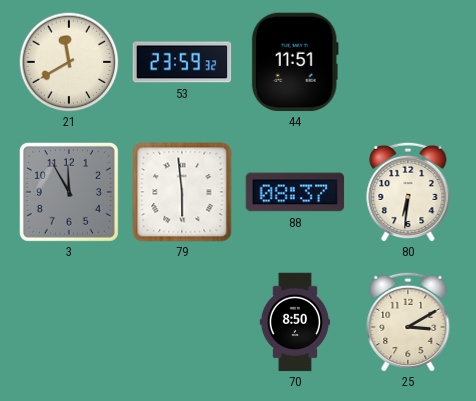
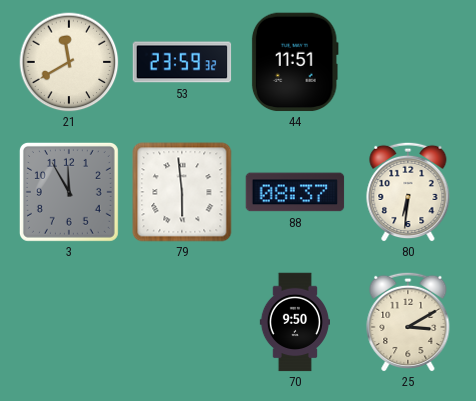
70: 8:50 -> 9:50 (295, 322)
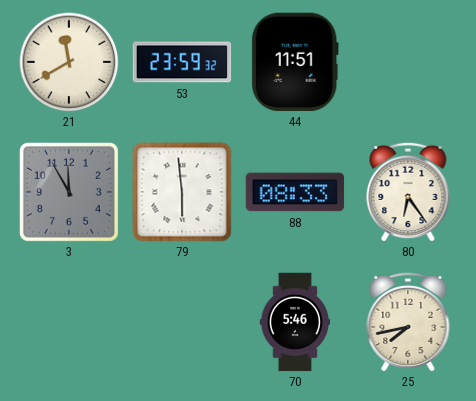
88: 08:37 -> 08:33 (295, 192)
80: 6:31 -> 6:24 (408, 192)
70: 9:50 -> 5:46 (295, 322)
25: 3:10 -> 7:43 (408, 322)
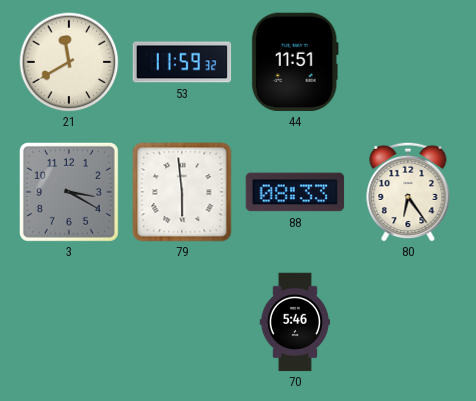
53: 23:59 -> 11:59 (182, 62)
3: 11:55 -> 3:20 (69, 192)
25: 7:43 -> none (408, 322)
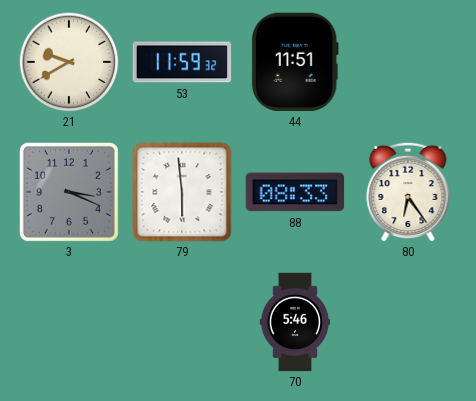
21: 11:40 -> 9:40 (69, 62)
3: 3:20 -> 3:19 (69, 192)
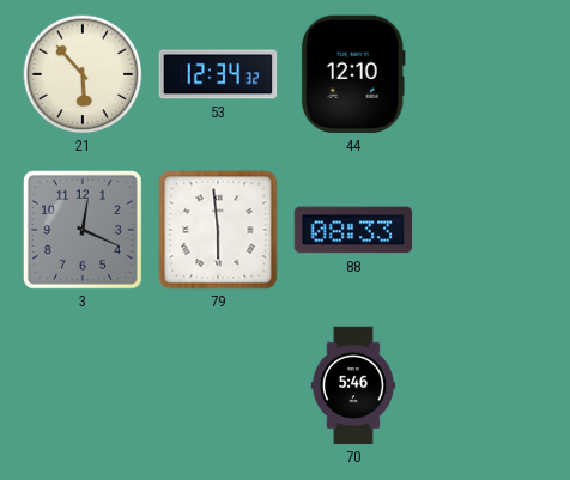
21: 9:40 -> 5:53 (83, 74)
53: 11:59 -> 12:34 (218, 74)
44: 11:51 -> 12:10 (353, 74)
3: 3:19 -> 12:19 (83, 230)
80: 6:24 -> none (408, 192)
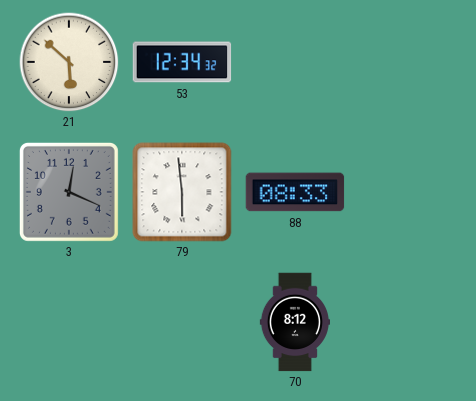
21: 5:53 -> 5:52 (69, 62)
44: 12:10 -> none (353, 74)
70: 5:46 -> 8:12 (295, 322)
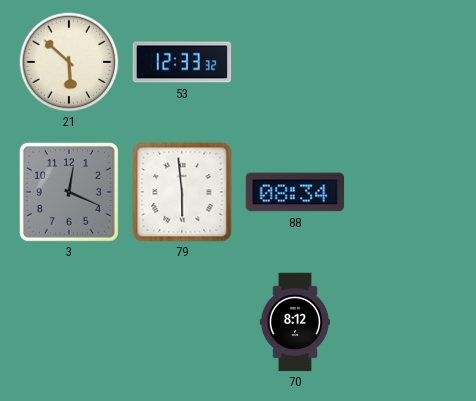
53: 12:34 -> 12:33 (182, 62)
88: 08:33 -> 08:34 (295, 192)
